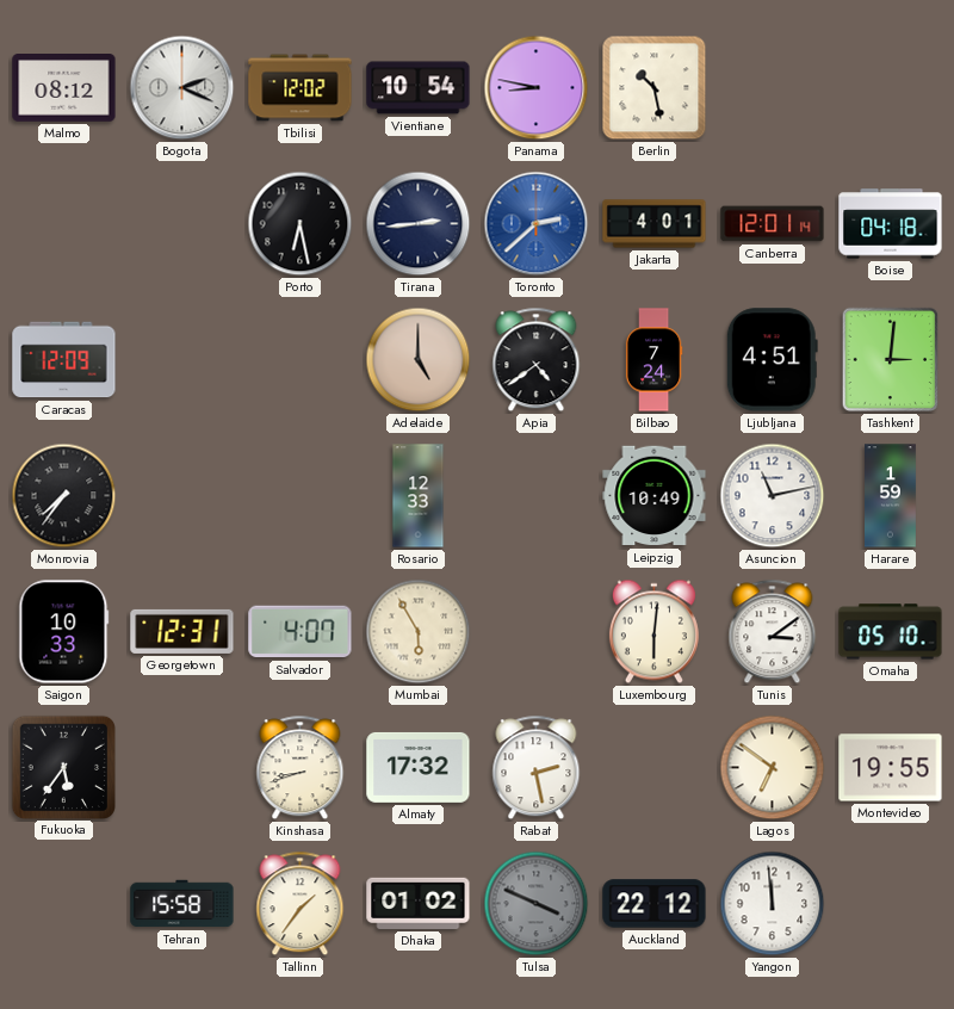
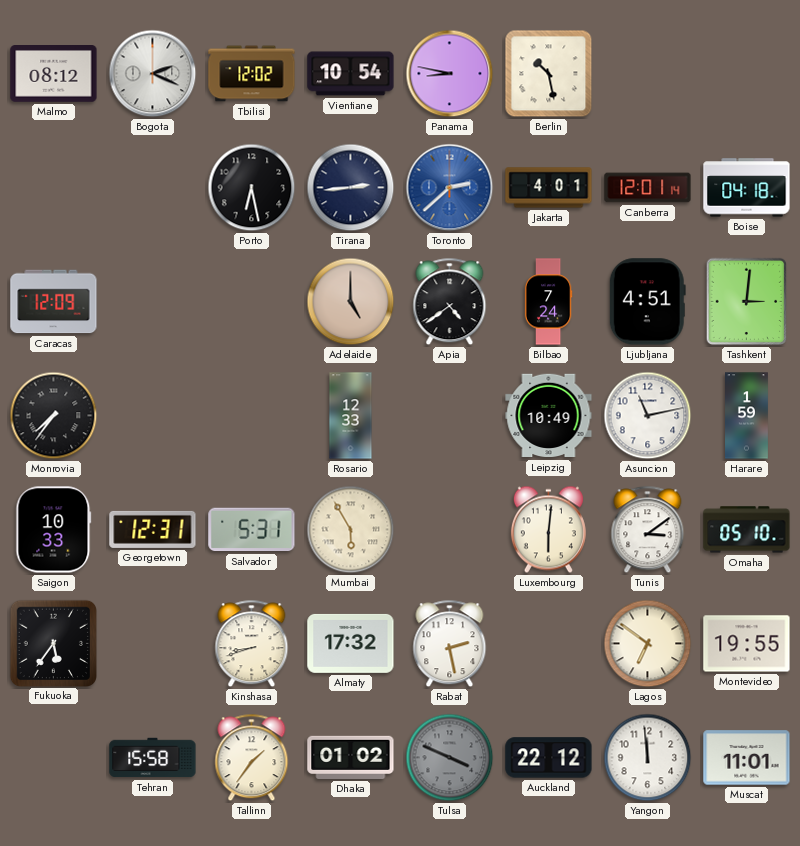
Salvador: 4:07 -> 5:31 (252, 530)
Muscat: none -> 11:01 (747, 758)
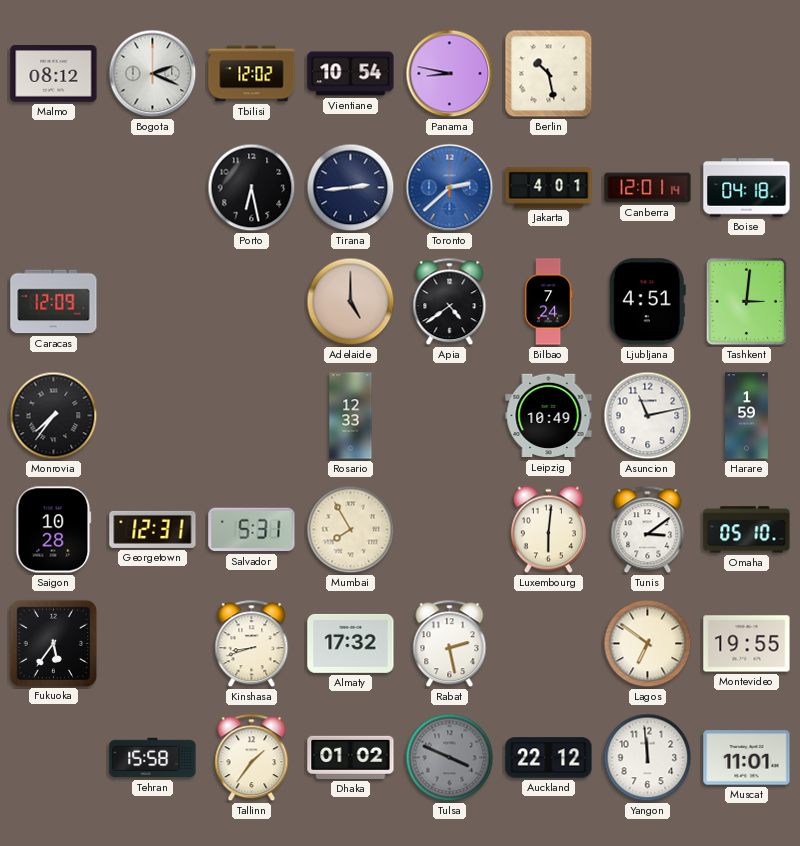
Saigon: 10:33 -> 10:28 (54, 530)
Mumbai: 5:55 -> 7:55 (351, 530)
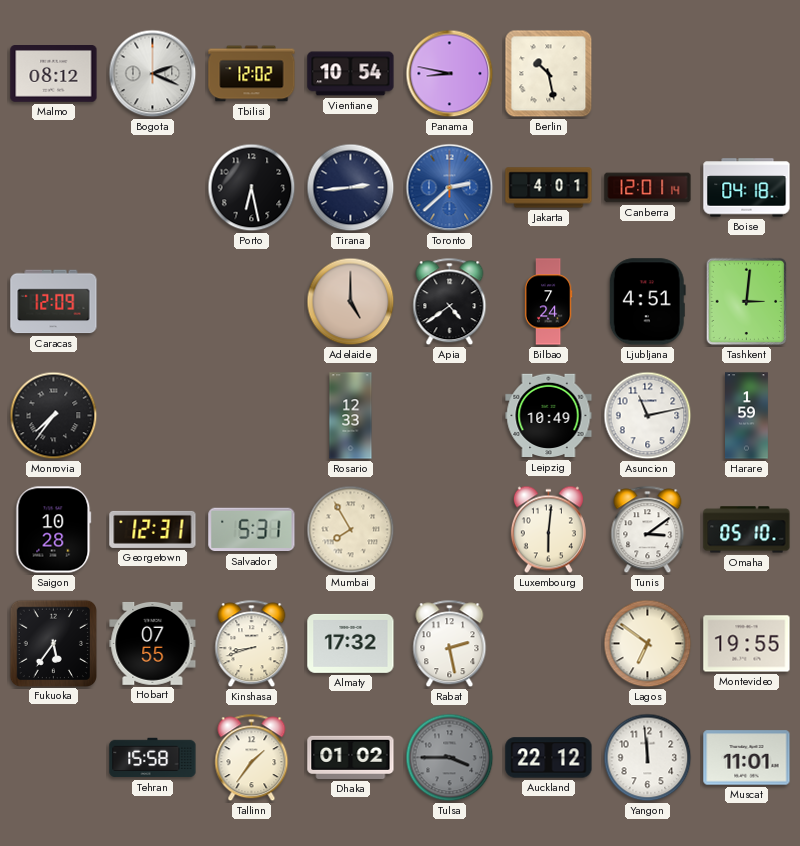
Hobart: none -> 07:55 (153, 643)
Tulsa: 3:49 -> 3:45 (450, 758)
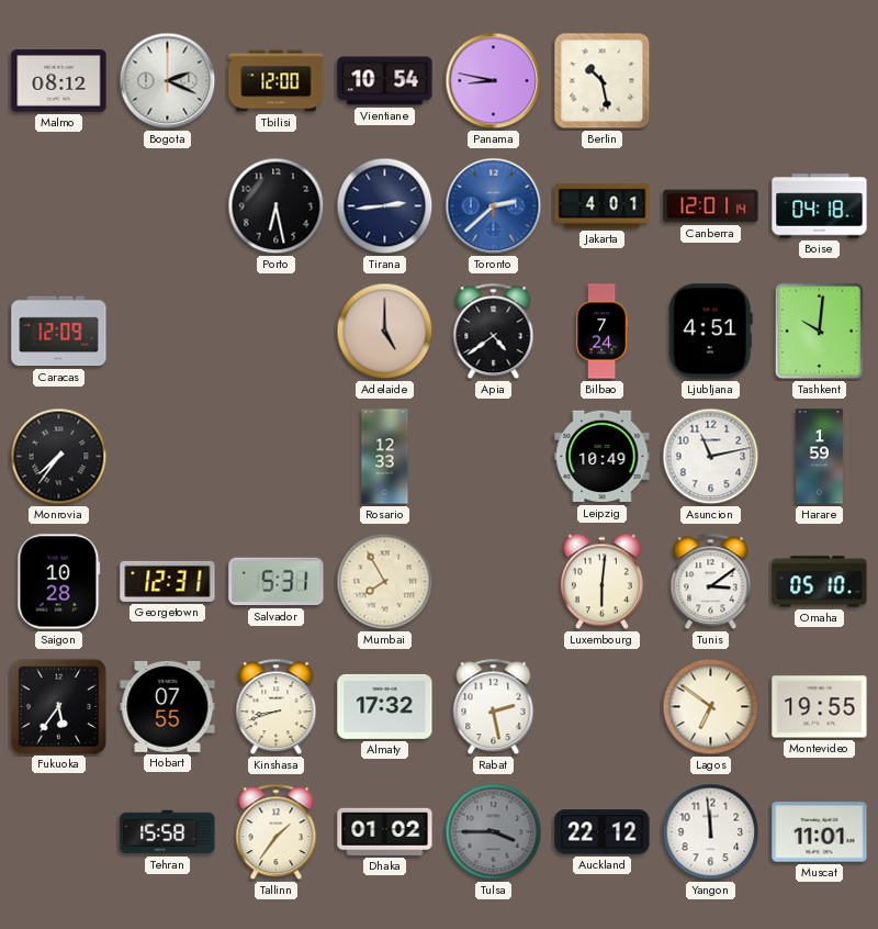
Tbilisi: 12:02 -> 12:00 (277, 81)
Tashkent: 3:01 -> 10:01 (820, 332)
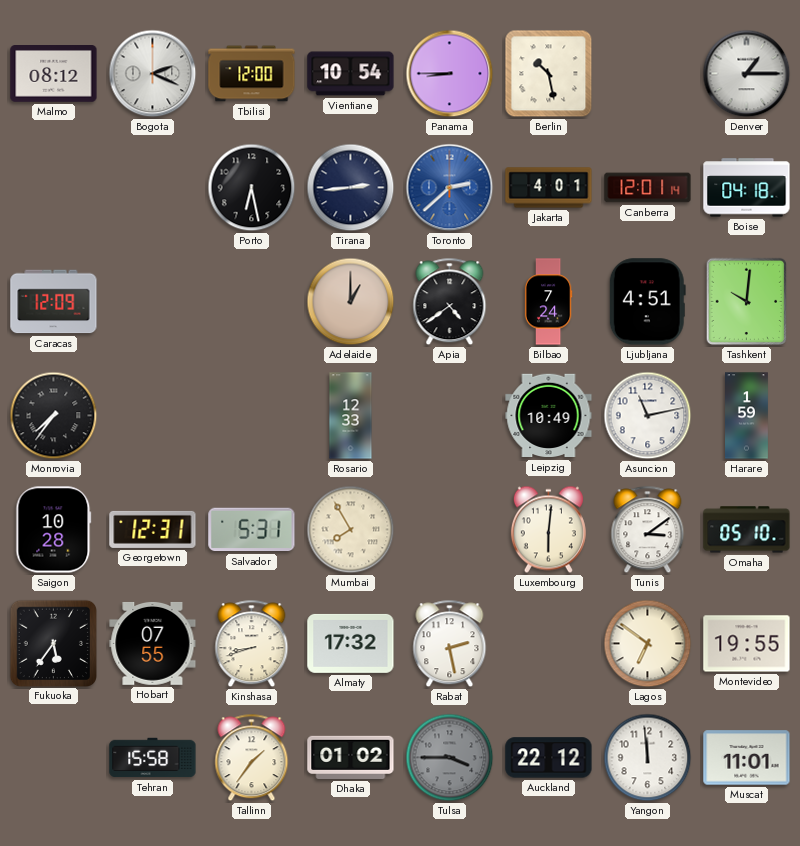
Panama: 8:47 -> 8:45 (450, 74)
Denver: none -> 1:15 (747, 74)
Adelaide: 5:00 -> 1:00 (351, 302)
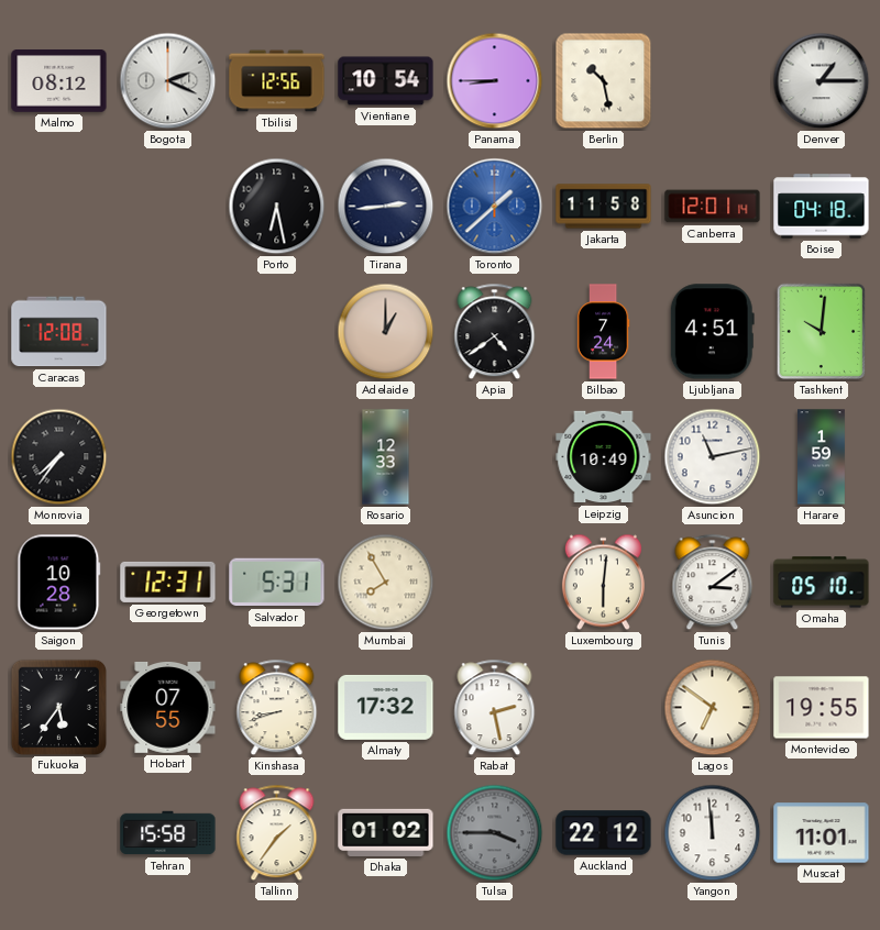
Tbilisi: 12:00 -> 12:56 (277, 81)
Toronto: 2:38 -> 1:38 (495, 207)
Jakarta: 4:01 -> 11:58 (604, 207)
Caracas: 12:09 -> 12:08 (59, 332)
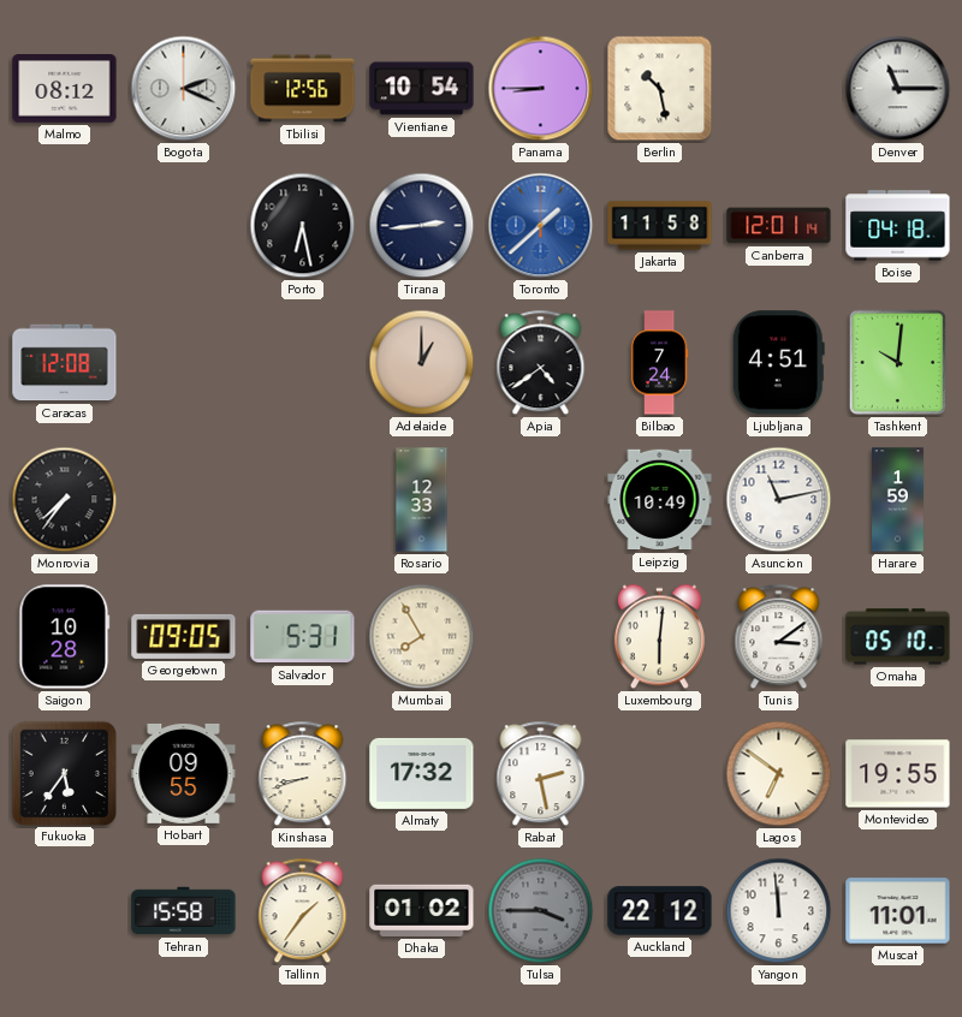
Denver: 1:15 -> 11:15 (898, 89)
Georgetown: 12:31 -> 09:05 (184, 636)
Hobart: 07:55 -> 09:55 (184, 773)
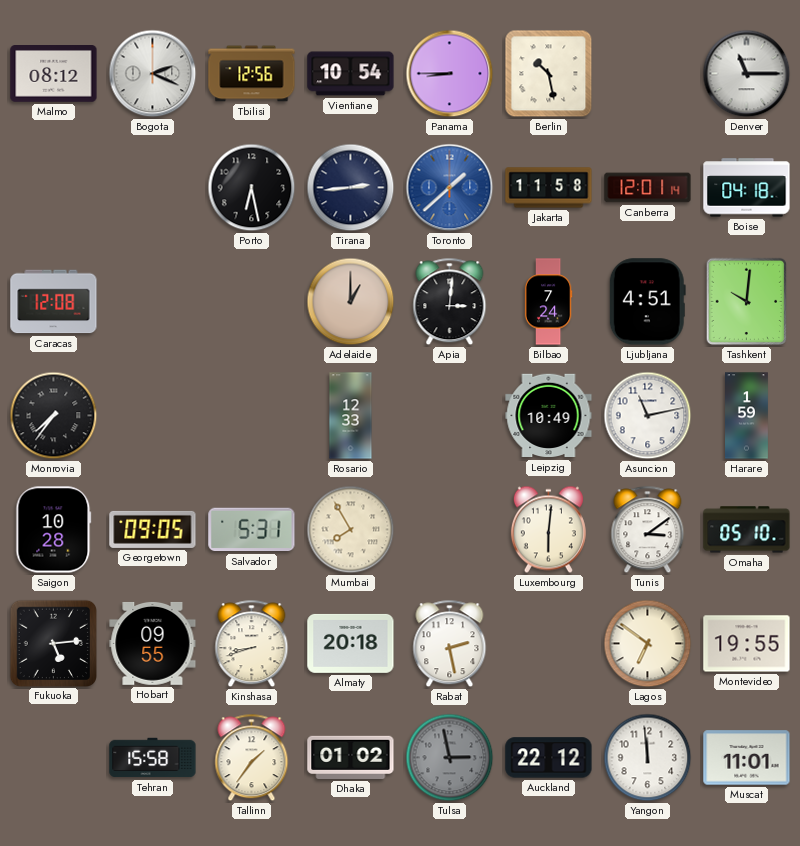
Apia: 4:39 -> 3:01 (450, 302)
Fukuoka: 5:36 -> 5:14 (53, 643)
Almaty: 17:32 -> 20:18 (351, 643)
Tulsa: 3:45 -> 2:58 (450, 758)
